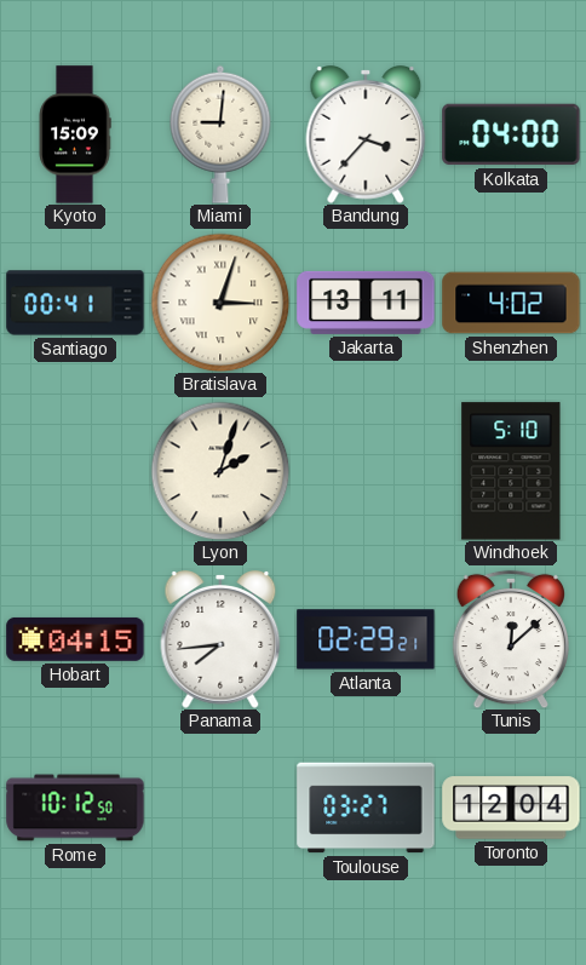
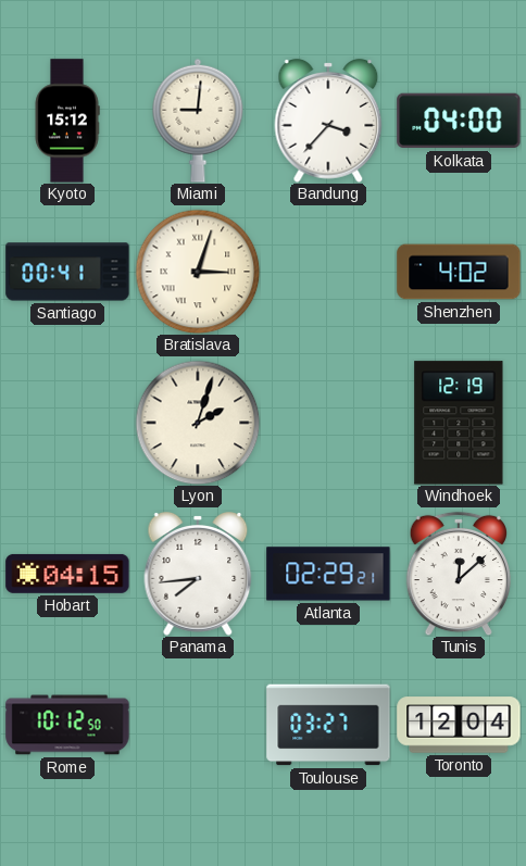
Kyoto: 15:09 -> 15:12 (67, 121)
Jakarta: 13:11 -> none (366, 303)
Windhoek: 5:10 -> 12:19 (459, 423)
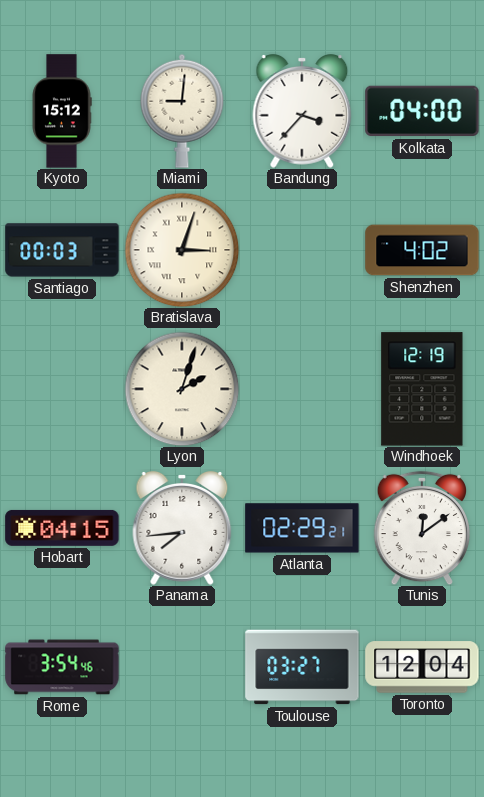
Santiago: 00:41 -> 00:03 (62, 250)
Tunis: 12:08 -> 12:09 (422, 528)
Rome: 10:12 -> 3:54 (62, 667)
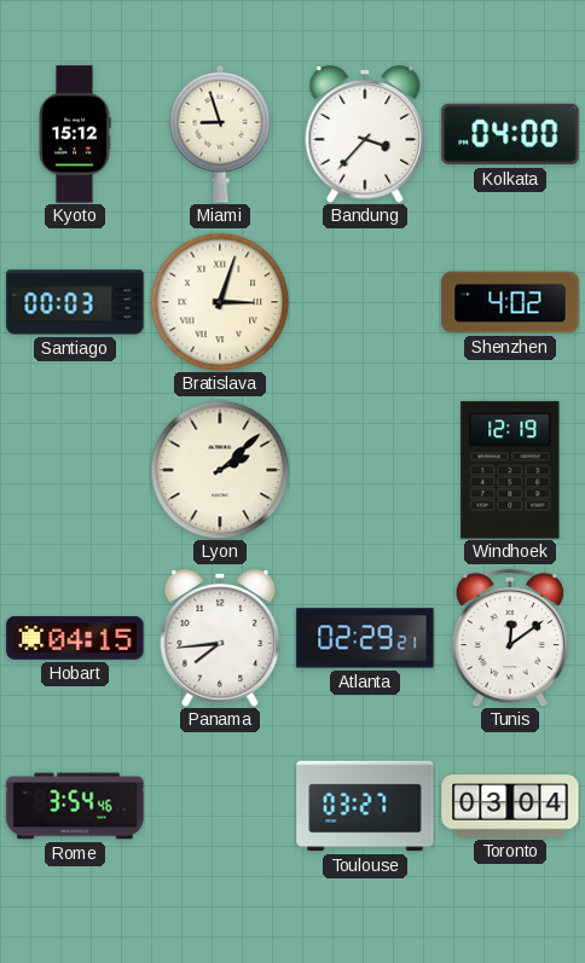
Miami: 9:01 -> 8:57 (220, 134)
Lyon: 2:03 -> 2:08 (220, 470)
Toronto: 12:04 -> 03:04 (510, 806)
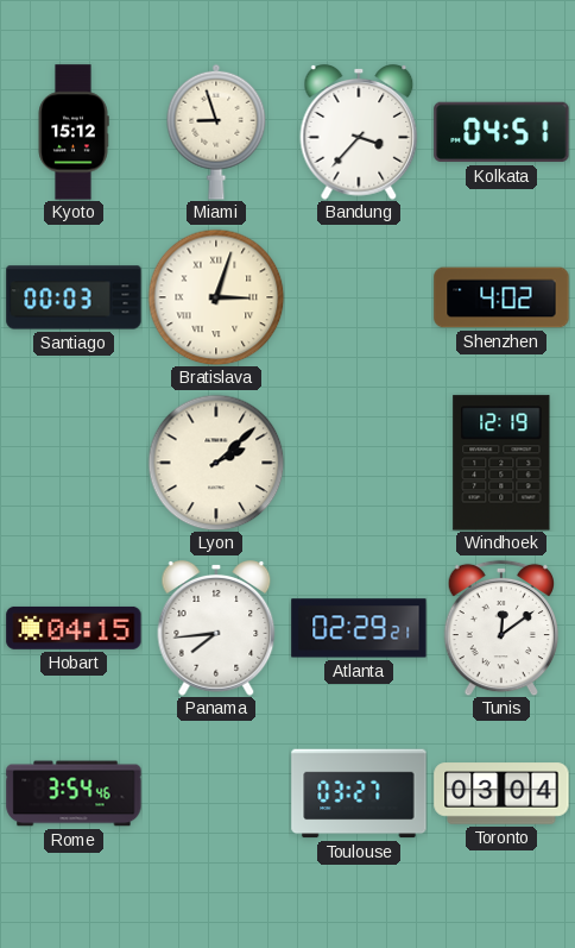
Kolkata: 04:00 -> 04:51 (501, 132)
